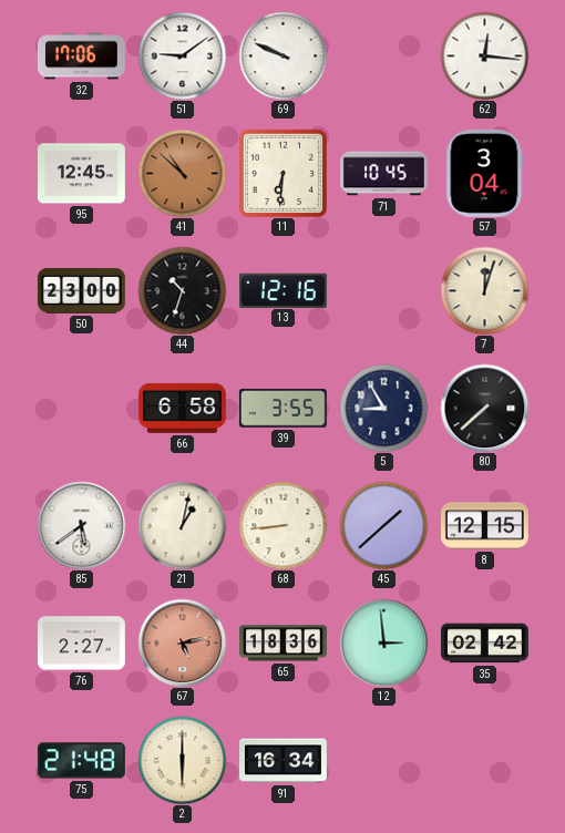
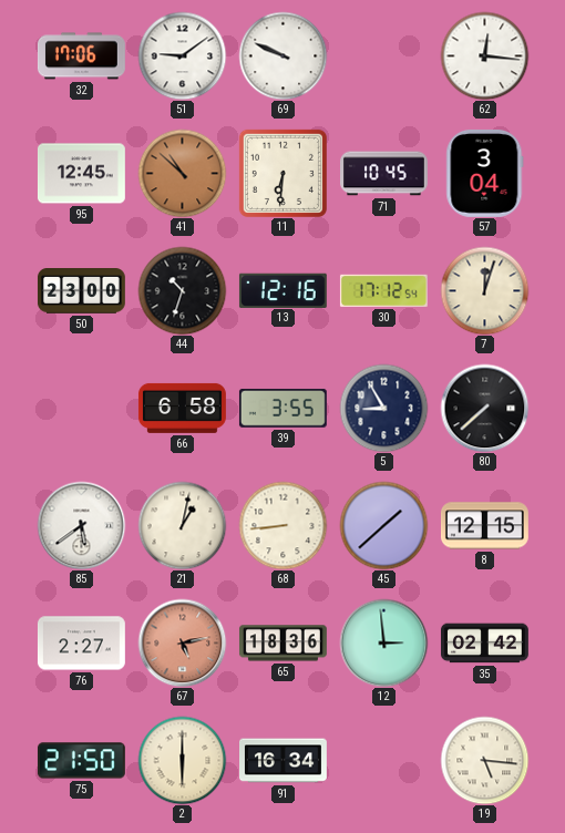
30: none -> 17:12 (383, 290)
75: 21:48 -> 21:50 (81, 761)
19: none -> 5:16 (484, 760)
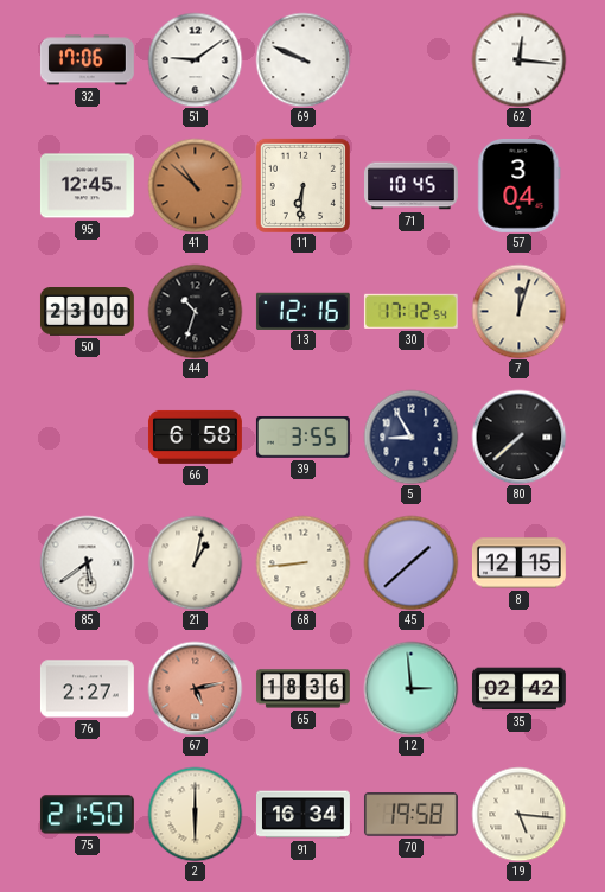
70: none -> 19:58 (410, 815)
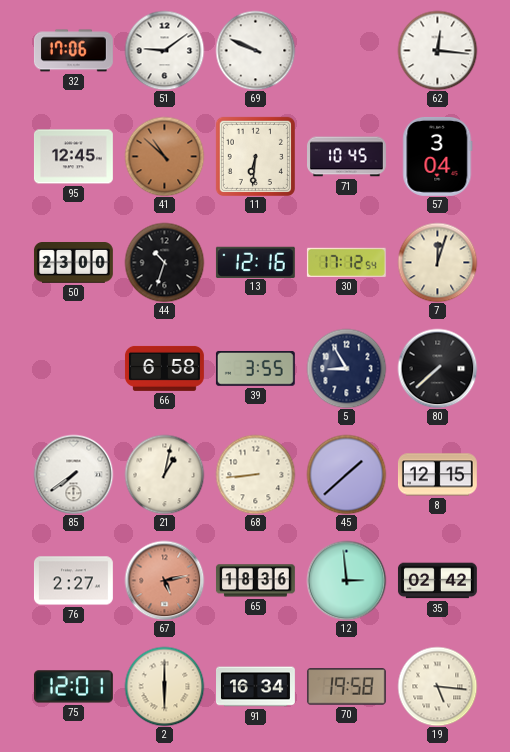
85: 5:39 -> 7:39 (73, 474)
75: 21:50 -> 12:01 (73, 687)
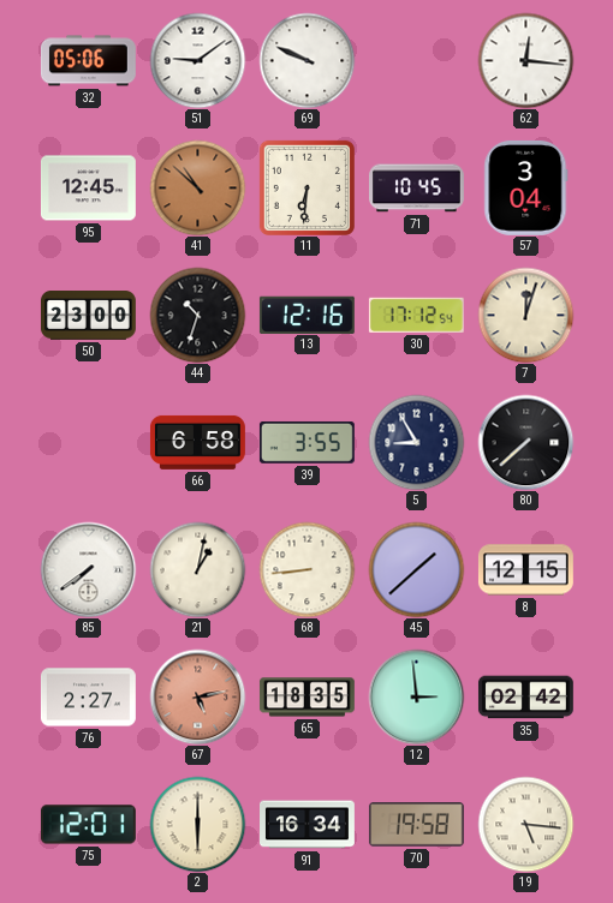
32: 17:06 -> 05:06 (88, 61)
65: 18:36 -> 18:35 (306, 698)
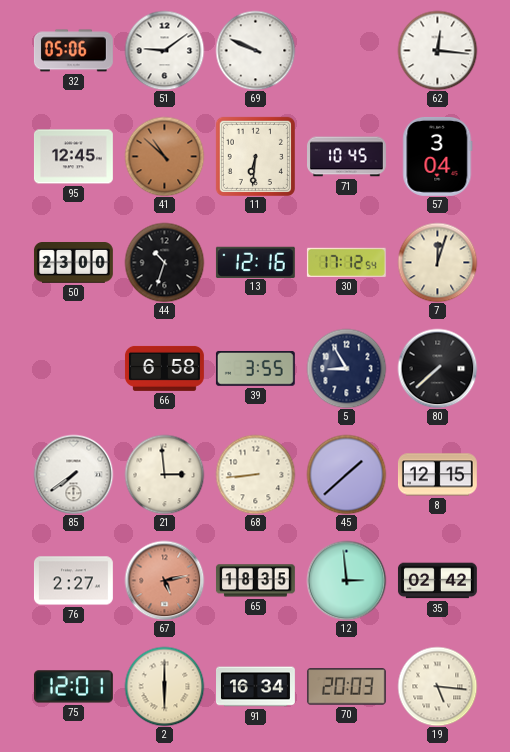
21: 1:02 -> 2:59 (164, 474)
70: 19:58 -> 20:03 (346, 687)
